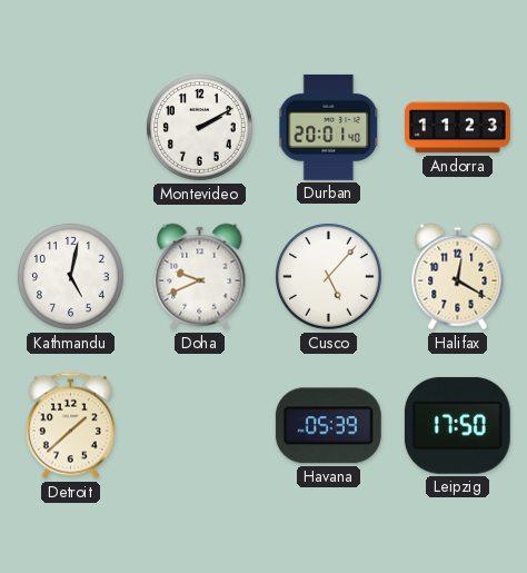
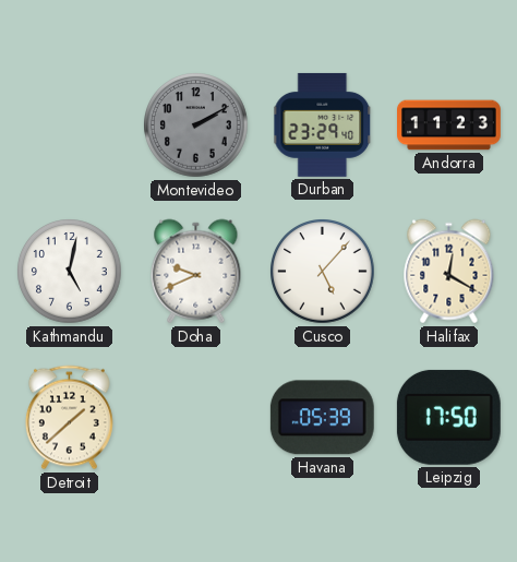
Montevideo dial: white -> grey (196, 125)
Durban: 20:01 -> 23:29 (323, 124)
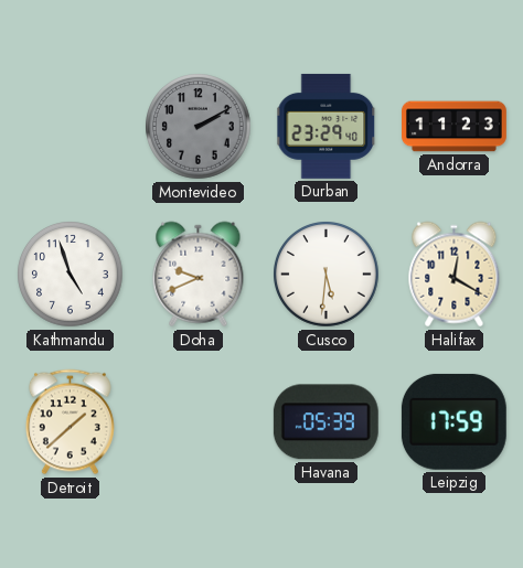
Kathmandu: 5:02 -> 4:57 (71, 275)
Cusco: 5:07 -> 5:31 (327, 275)
Leipzig: 17:50 -> 17:59 (453, 421)
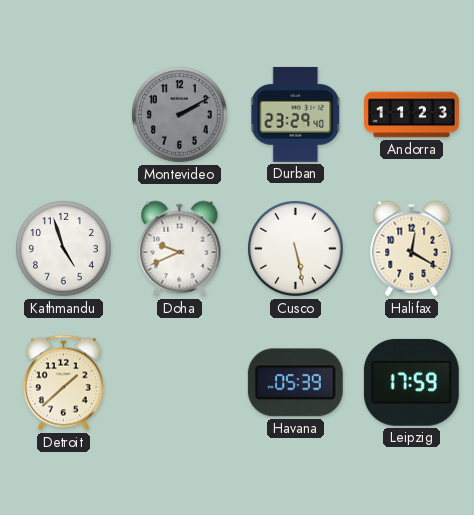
Cusco: 5:31 -> 5:28 (296, 249)
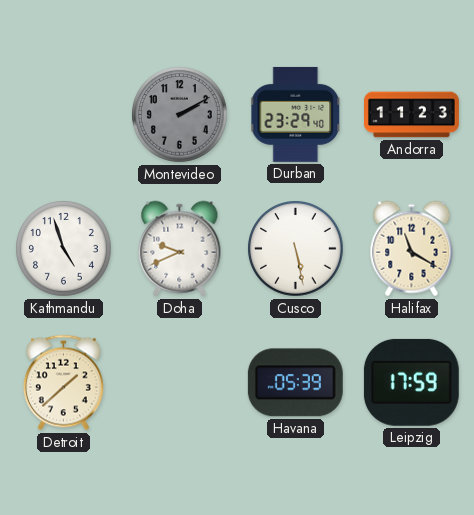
Halifax: 12:20 -> 11:20 (412, 249)
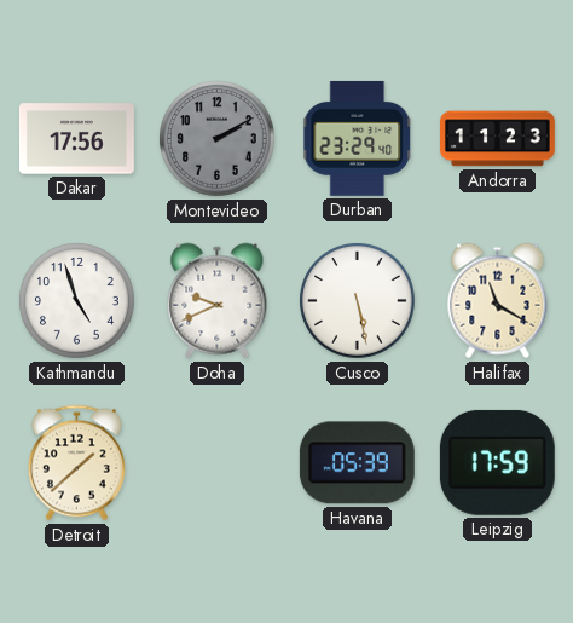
Dakar: none -> 17:56 (76, 139)
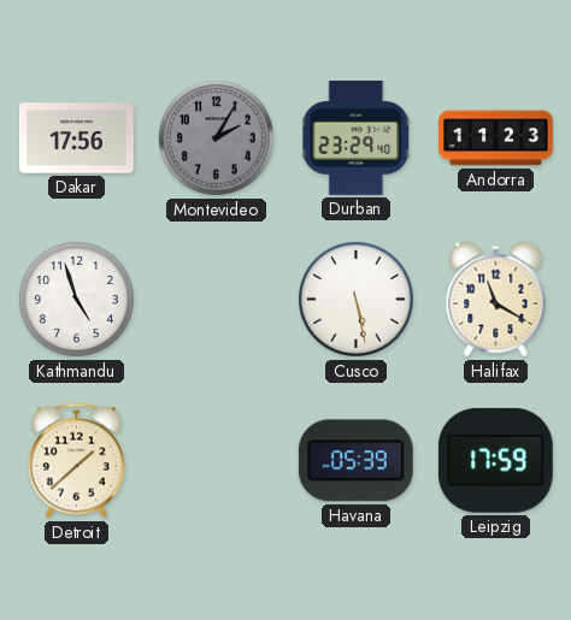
Montevideo: 2:10 -> 2:05 (217, 138)
Doha: 9:41 -> none (218, 301)
